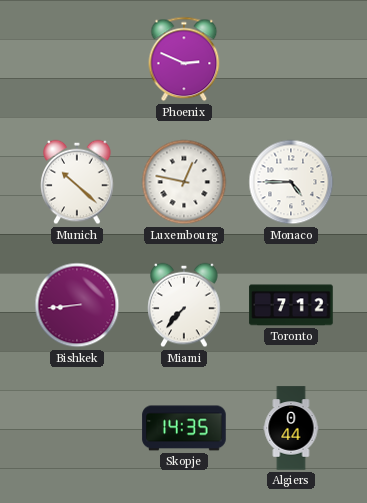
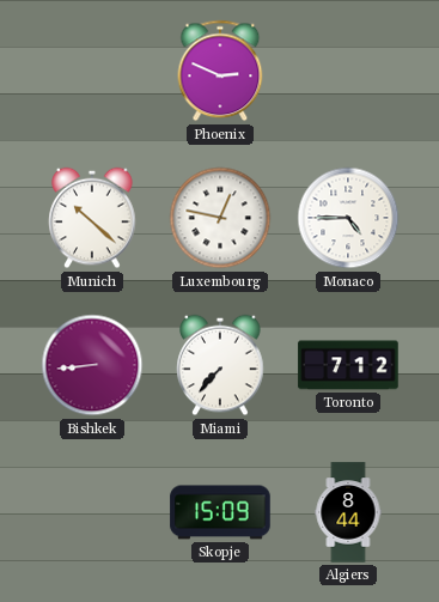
Skopje: 14:35 -> 15:09 (220, 512)
Algiers: 0:44 -> 8:44 (348, 512)
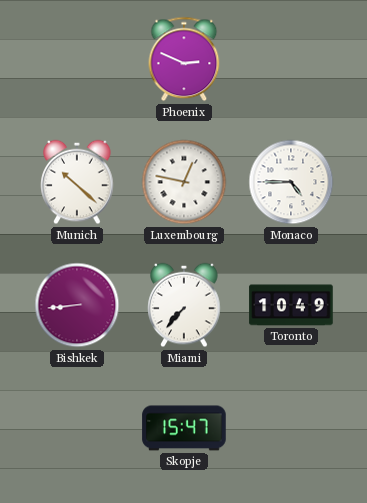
Toronto: 7:12 -> 10:49 (291, 305)
Skopje: 15:09 -> 15:47 (184, 428)
Algiers: 8:44 -> none (348, 512)
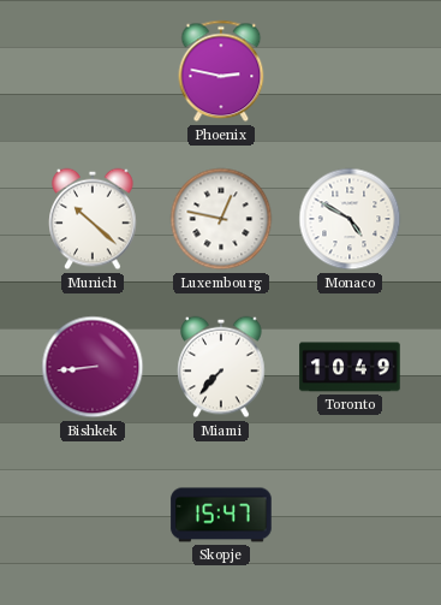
Phoenix: 2:49 -> 2:47 (221, 71)
Monaco: 4:45 -> 4:50 (350, 219)
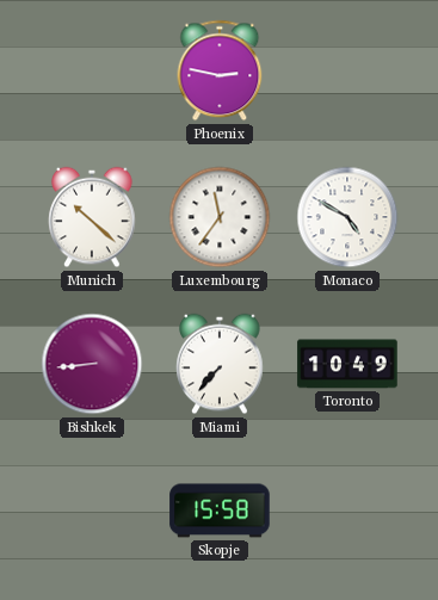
Luxembourg: 12:47 -> 11:36 (220, 217)
Skopje: 15:47 -> 15:58 (220, 511)
